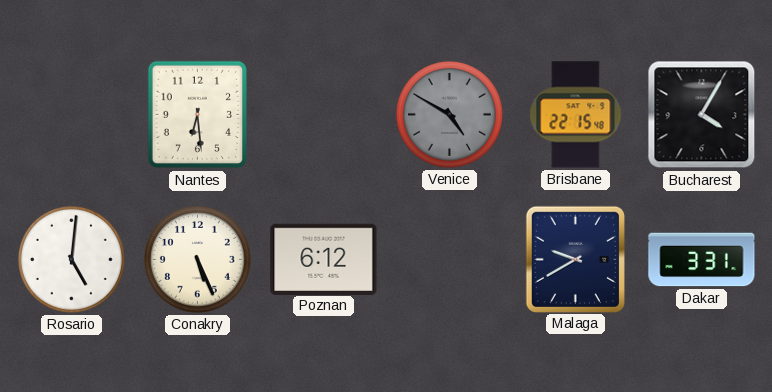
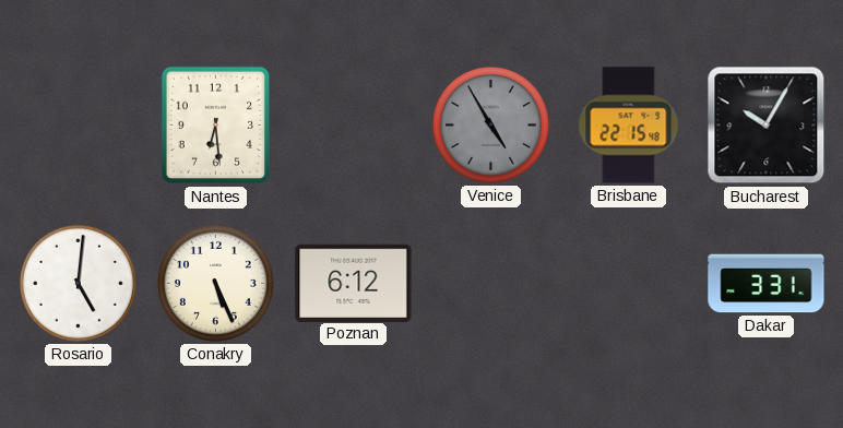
Venice: 4:50 -> 4:55 (490, 124)
Bucharest: 4:05 -> 10:05 (767, 126)
Malaga: 9:40 -> none (575, 259)
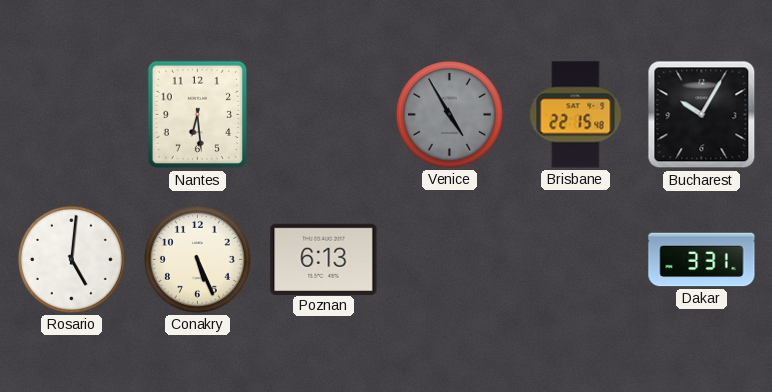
Poznan: 6:12 -> 6:13 (324, 259)
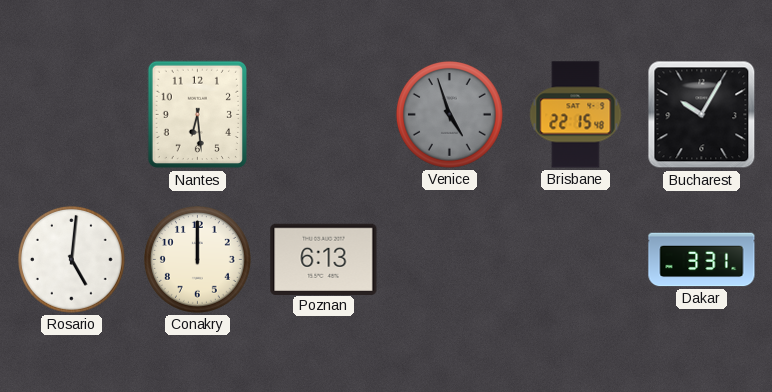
Venice: 4:55 -> 4:57 (449, 114)
Conakry: 5:26 -> 12:00 (197, 259)
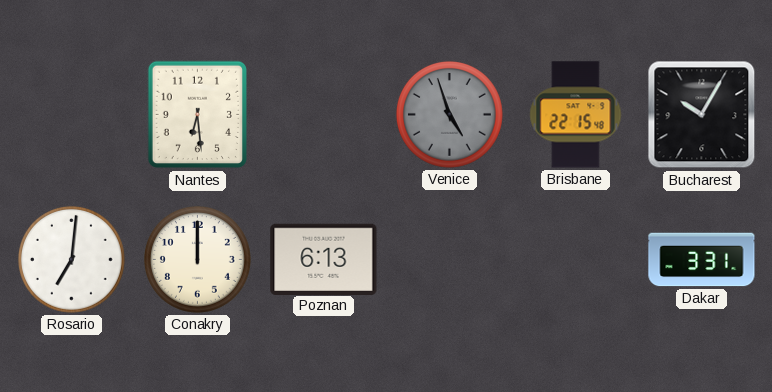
Rosario: 5:01 -> 7:01 (71, 259)
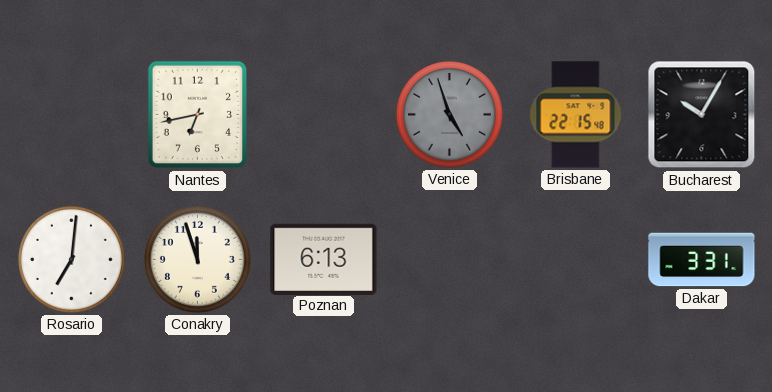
Nantes: 6:29 -> 6:43 (197, 115)
Conakry: 12:00 -> 11:57 (197, 259)
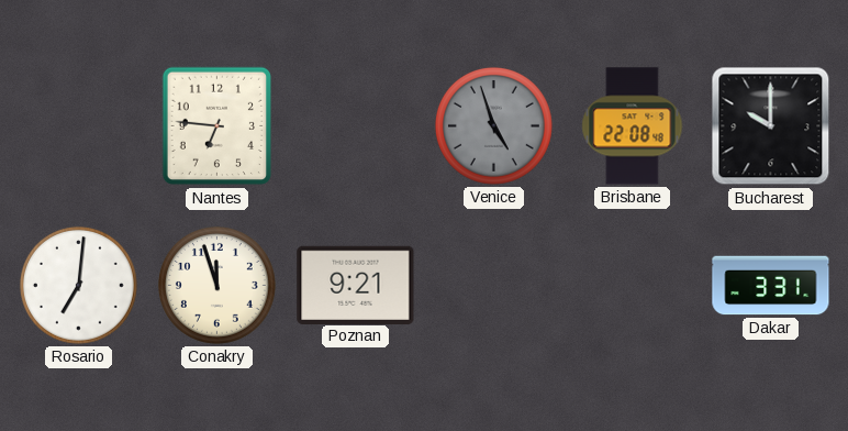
Nantes: 6:43 -> 6:46 (216, 126)
Brisbane: 22:15 -> 22:08 (633, 126)
Bucharest: 10:05 -> 10:00 (771, 126)
Poznan: 6:13 -> 9:21 (356, 285)
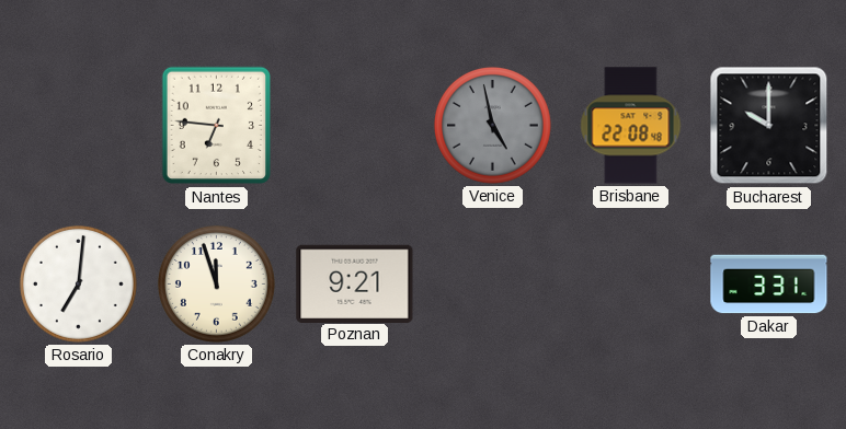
Venice: 4:57 -> 4:58 (492, 125)
